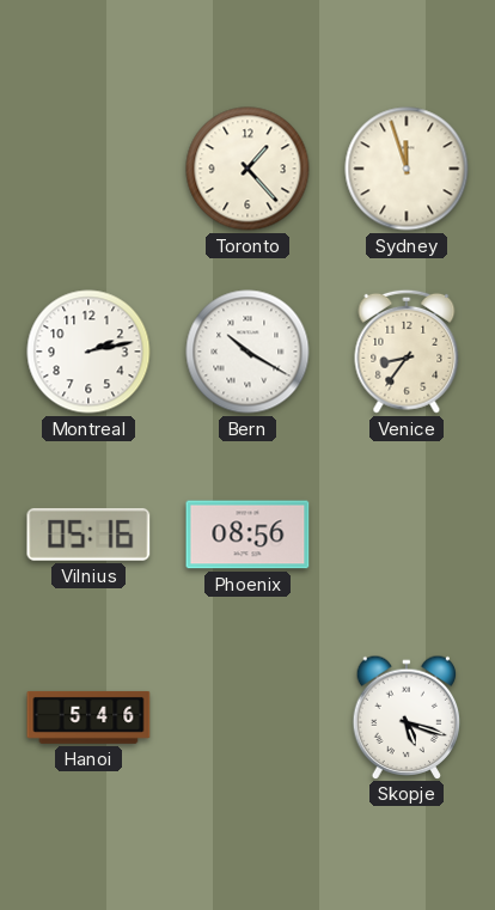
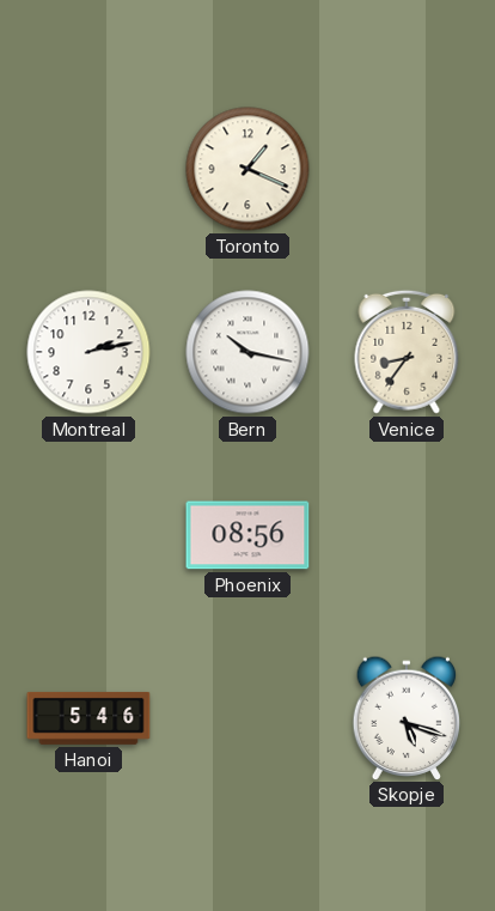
Toronto: 1:23 -> 1:19 (247, 169)
Sydney: 11:57 -> none (407, 169)
Bern: 10:20 -> 10:17 (247, 352)
Vilnius: 05:16 -> none (88, 535)
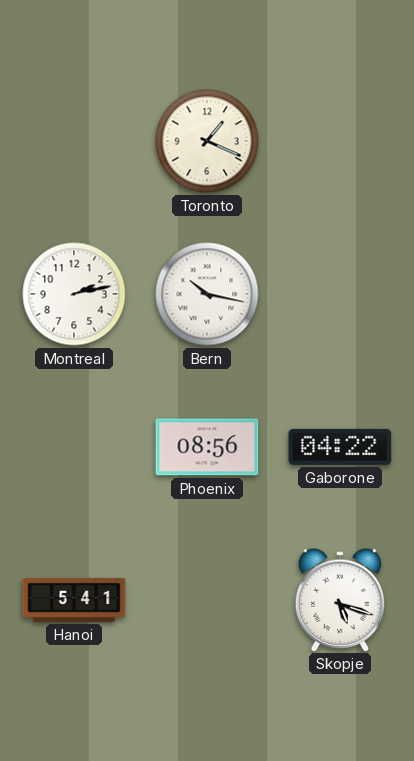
Venice: 8:36 -> none (407, 352)
Gaborone: none -> 04:22 (340, 447)
Hanoi: 5:46 -> 5:41 (74, 600)
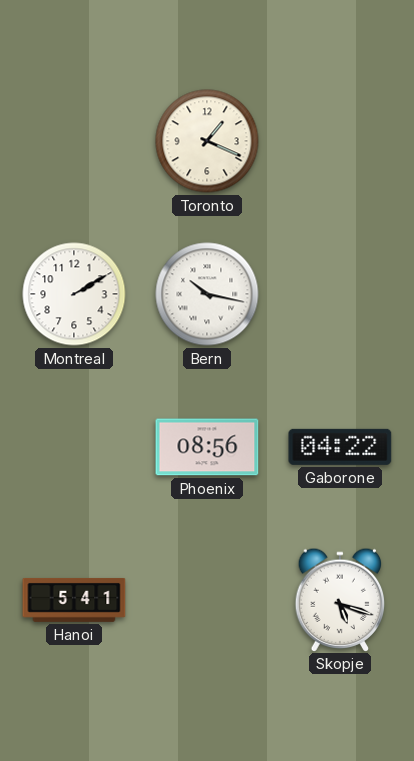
Montreal: 2:13 -> 2:10 (74, 294)
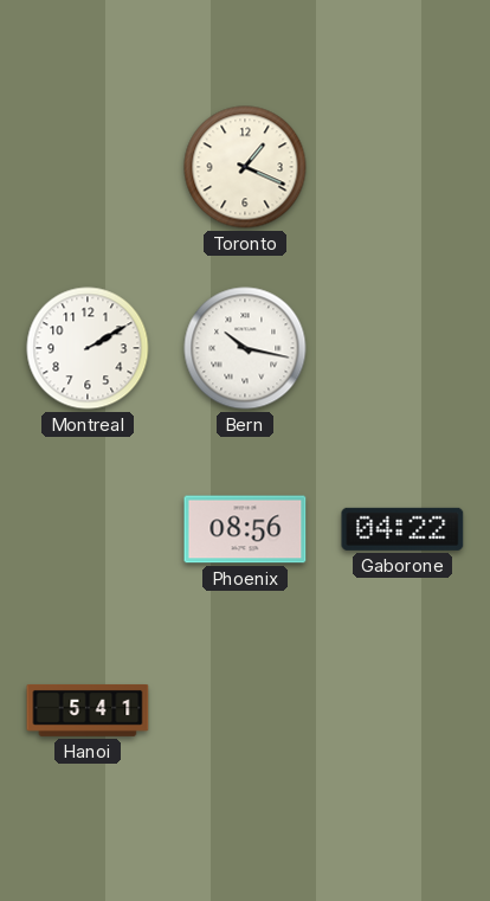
Skopje: 5:18 -> none (340, 599)
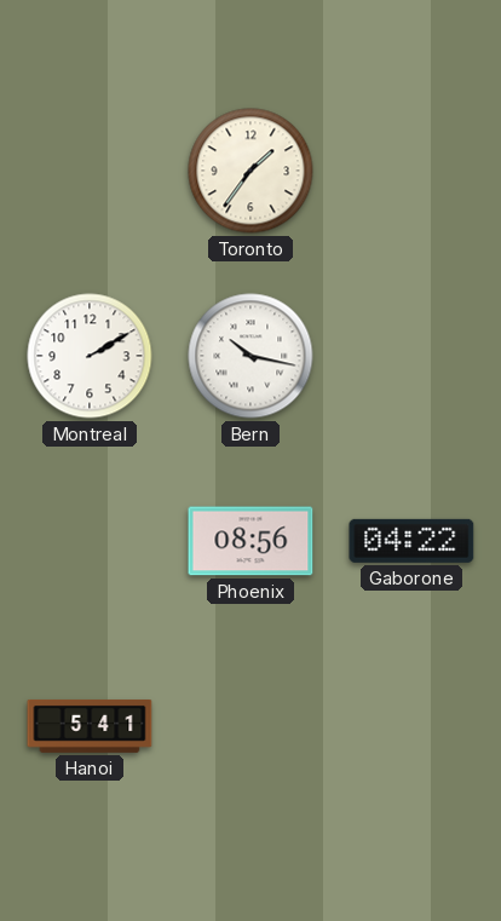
Toronto: 1:19 -> 1:36 (250, 171)
